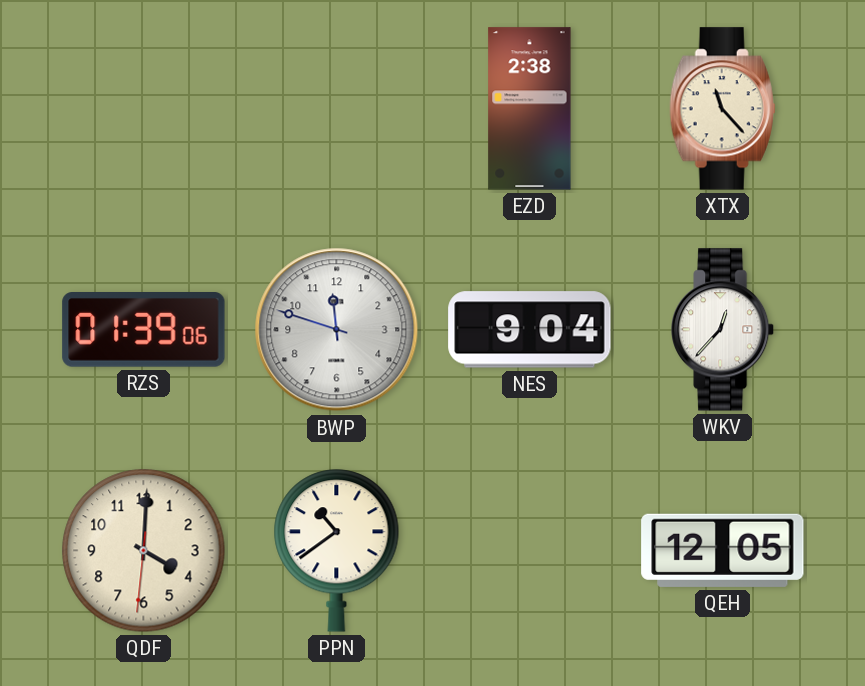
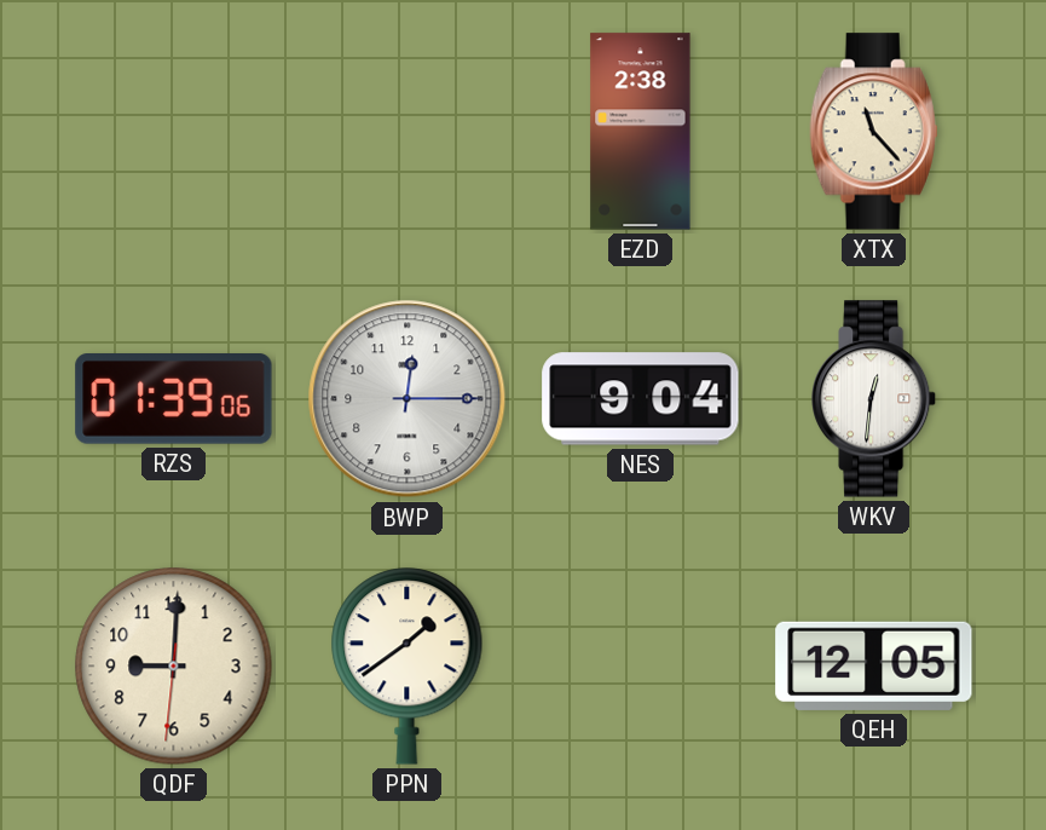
BWP: 11:48 -> 12:15 (408, 399)
WKV: 12:37 -> 12:31 (875, 399)
QDF: 4:00 -> 9:00 (174, 667)
PPN: 10:39 -> 1:39 (408, 667)
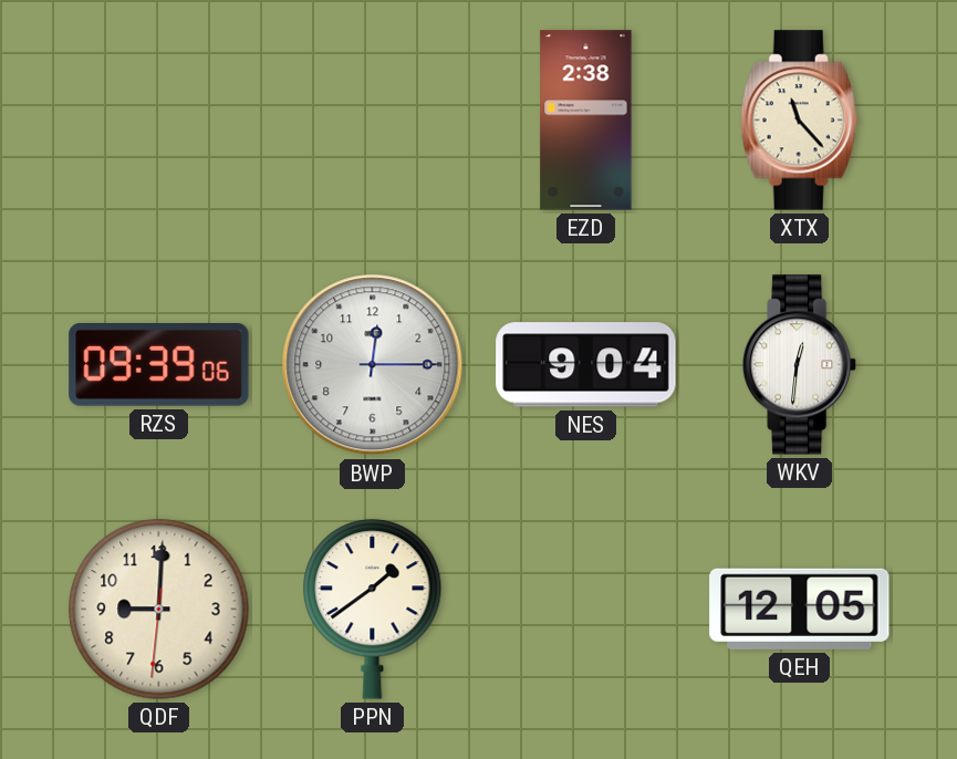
RZS: 01:39 -> 09:39 (159, 365)
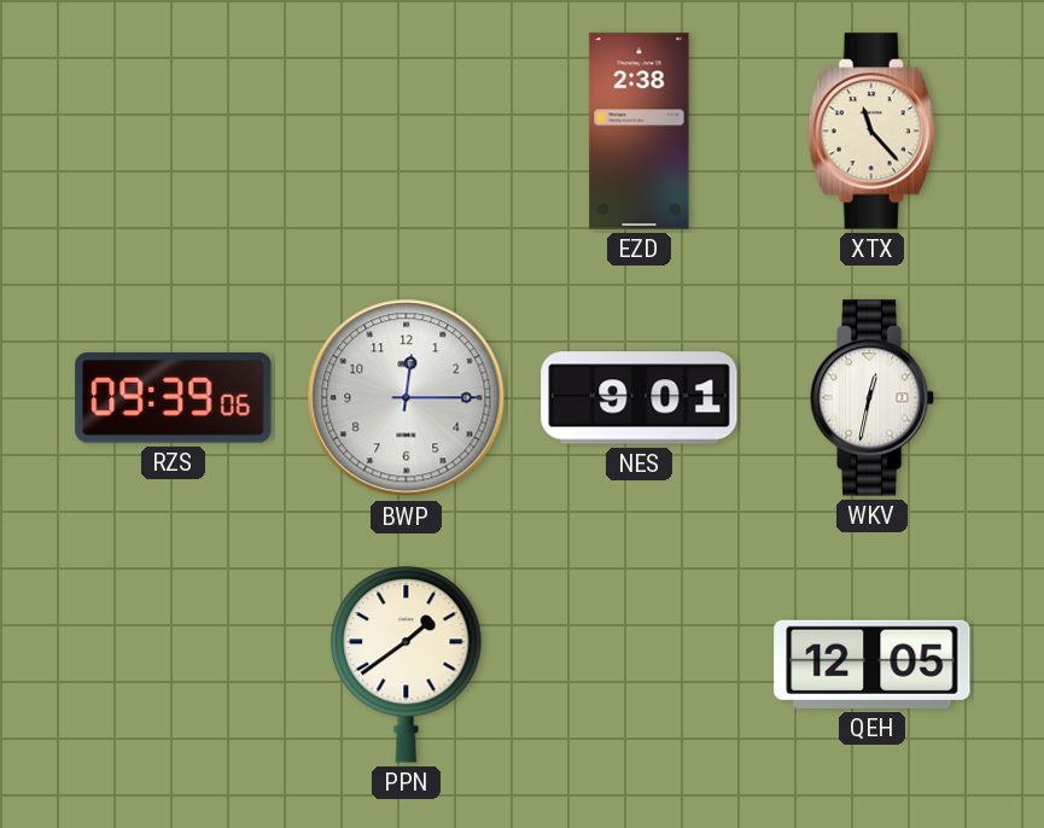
NES: 9:04 -> 9:01 (640, 398)
WKV: 12:31 -> 12:32 (874, 398)
QDF: 9:00 -> none (159, 610)
